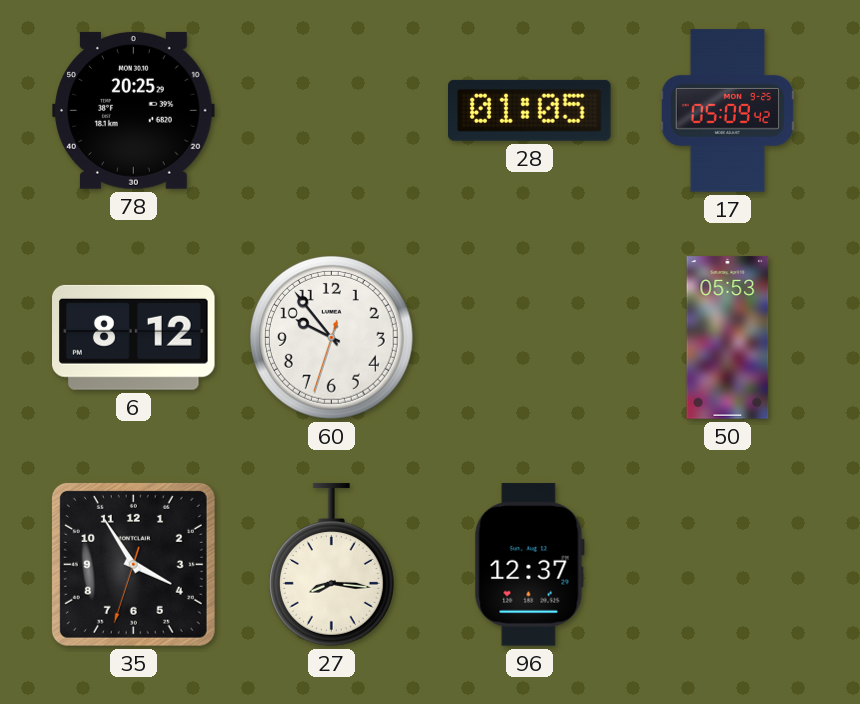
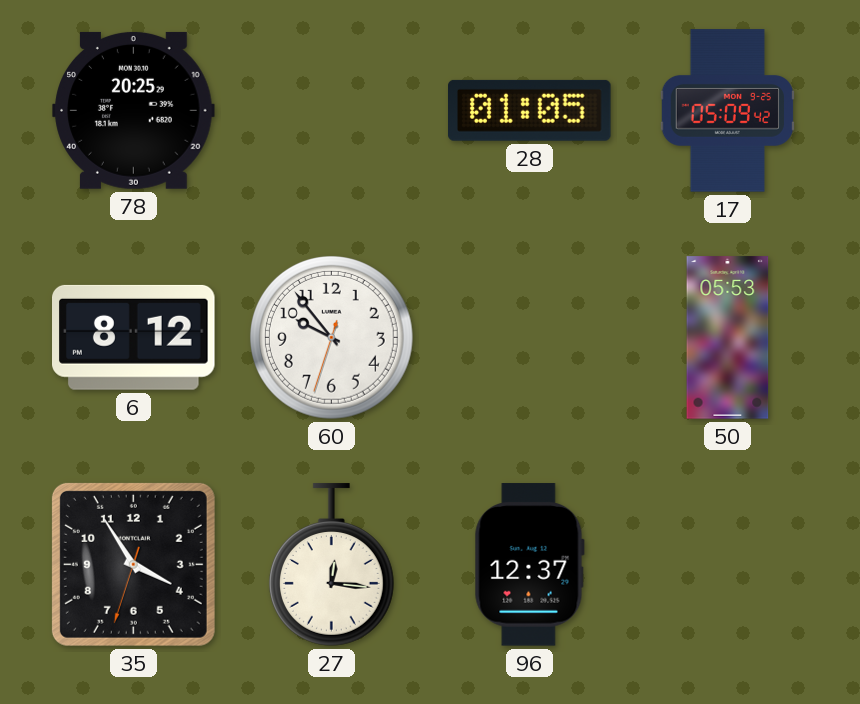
27: 8:16 -> 12:16 (331, 565)
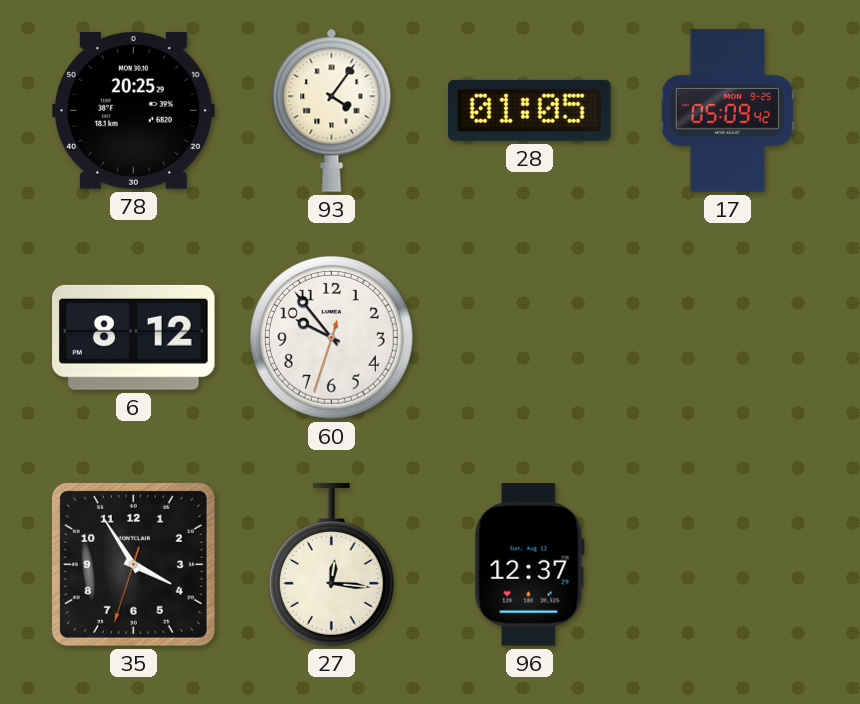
93: none -> 4:06 (332, 110)
50: 05:53 -> none (728, 338)
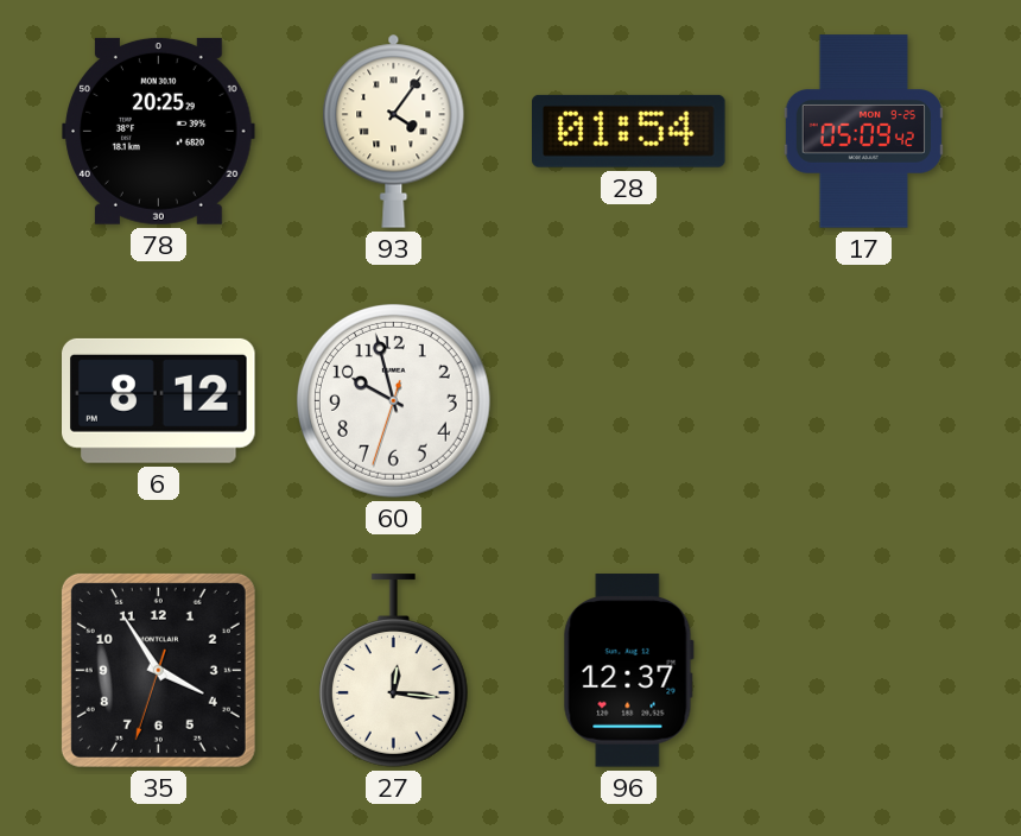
28: 01:05 -> 01:54 (629, 131)
60: 9:53 -> 9:57 (394, 401)
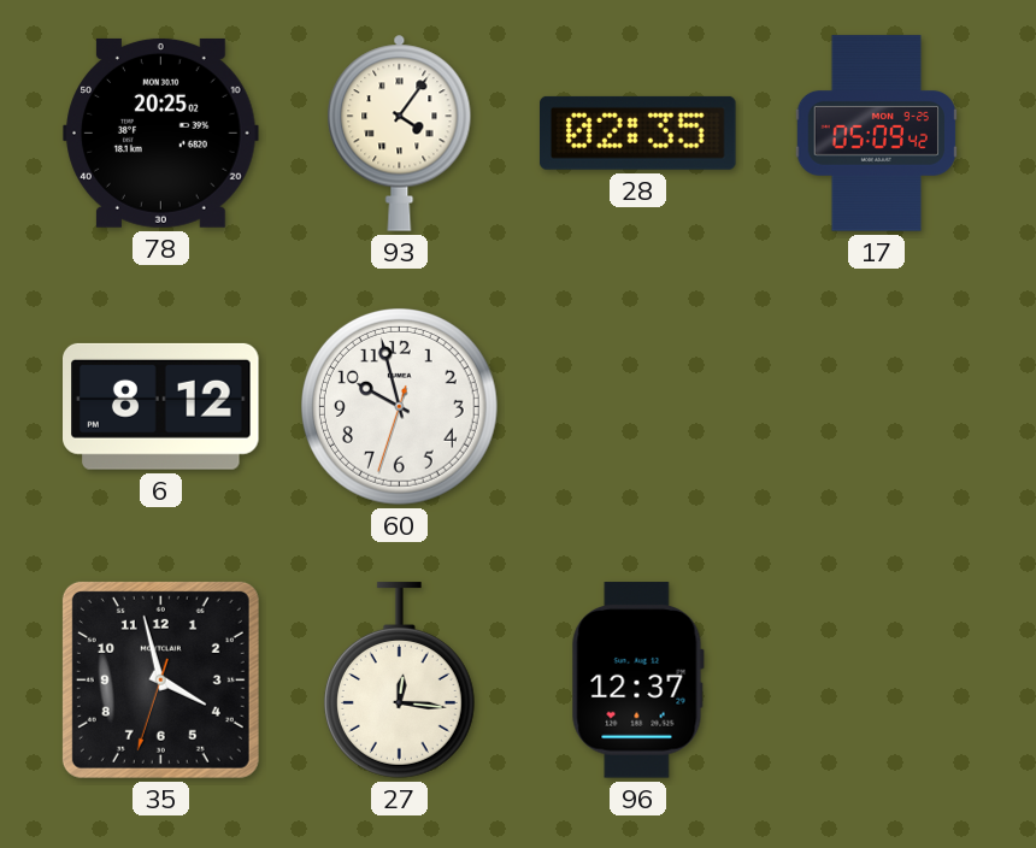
78: 20:25:29 -> 20:25:02 (161, 132)
28: 01:54 -> 02:35 (638, 132)
35: 3:54 -> 3:57 (160, 679)
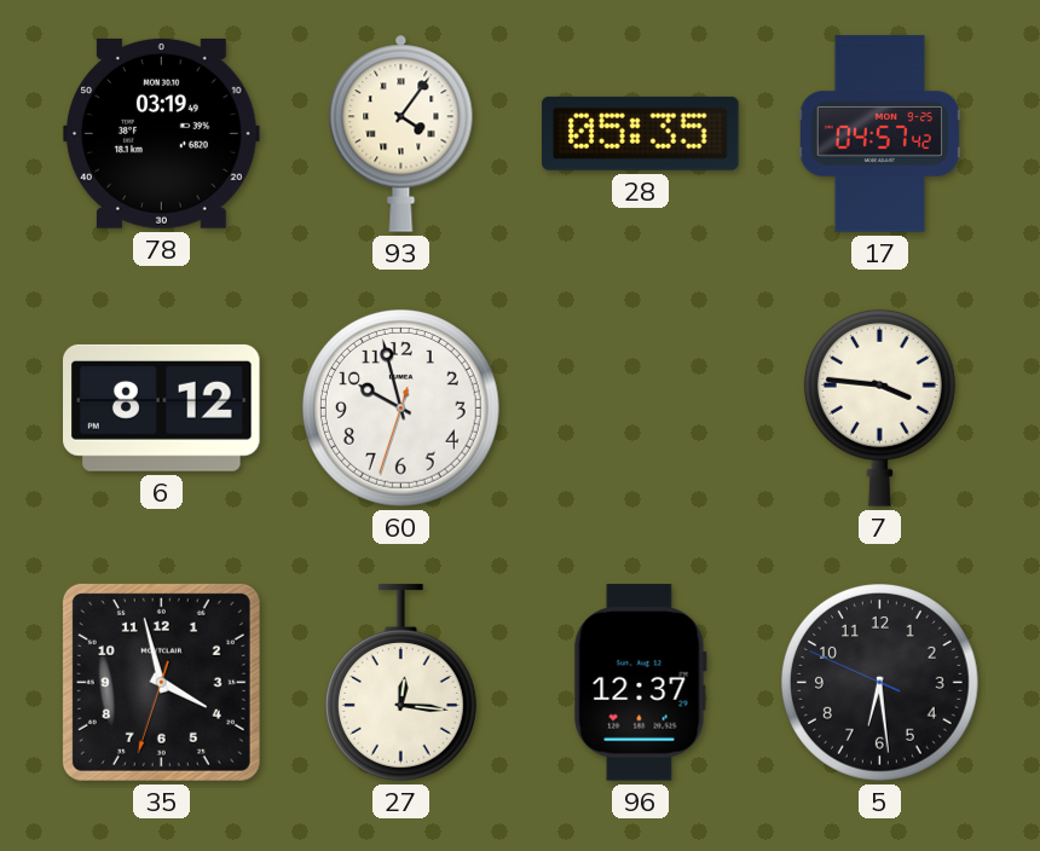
78: 20:25 -> 03:19 (162, 133)
28: 02:35 -> 05:35 (641, 133)
17: 05:09 -> 04:57 (879, 134)
7: none -> 3:46 (879, 407)
5: none -> 6:28 (880, 683)
